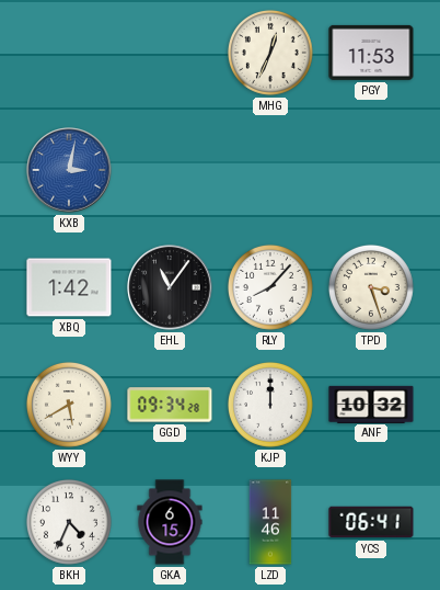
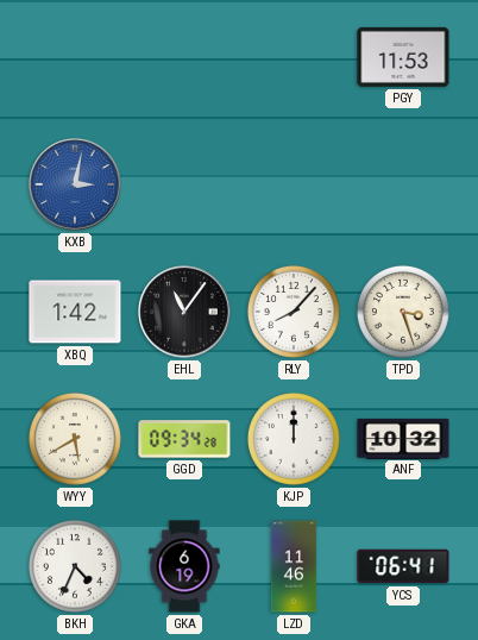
MHG: 12:34 -> none (270, 53)
GKA: 6:15 -> 6:19 (184, 566)
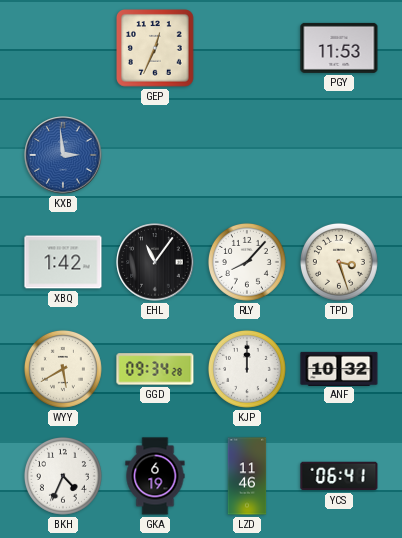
GEP: none -> 12:34 (156, 49)
KXB: 3:02 -> 2:59 (63, 155)
